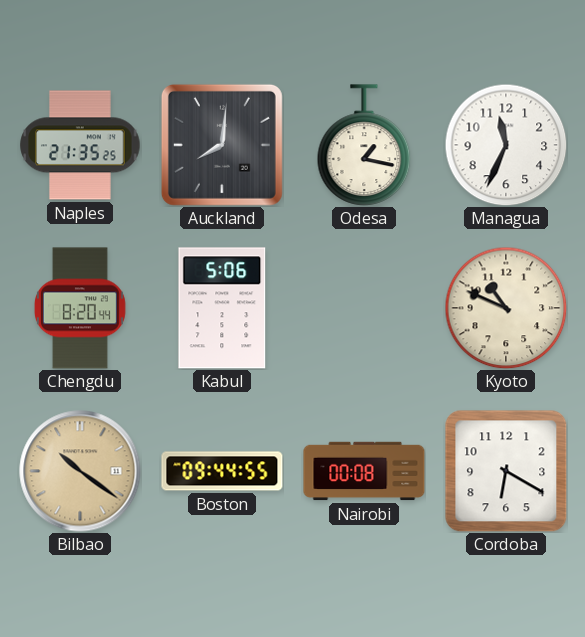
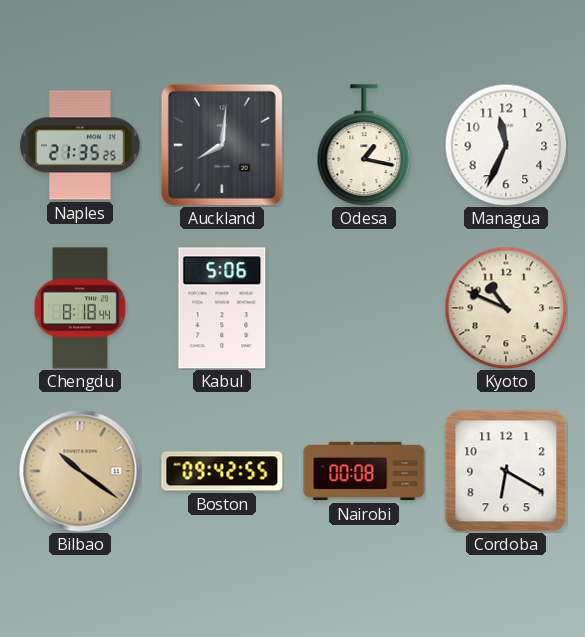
Chengdu: 8:20 -> 8:18 (80, 308)
Boston: 09:44 -> 09:42 (222, 471)
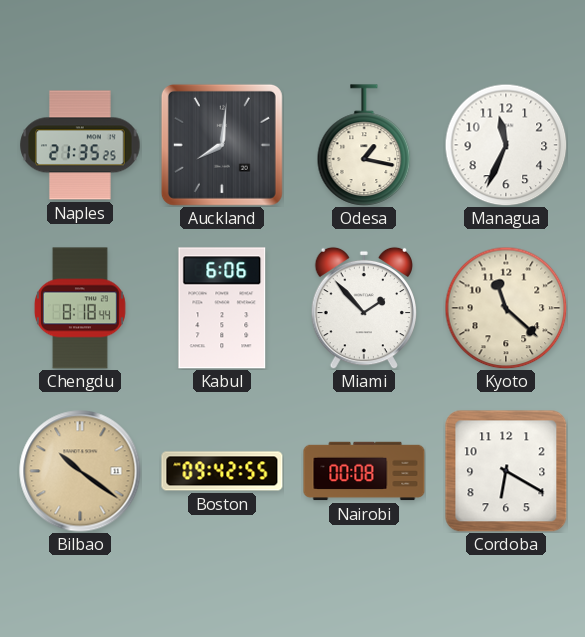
Kabul: 5:06 -> 6:06 (222, 308)
Miami: none -> 1:53 (363, 308)
Kyoto: 10:49 -> 11:22 (506, 308)
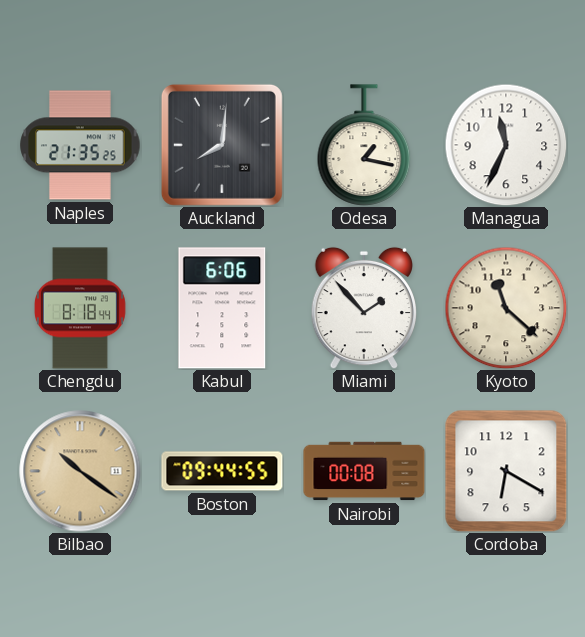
Boston: 09:42 -> 09:44 (222, 471)
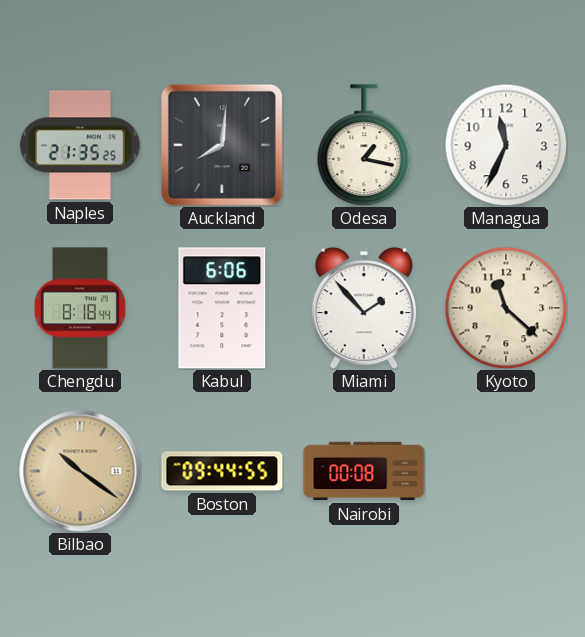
Cordoba: 6:20 -> none (506, 471)
